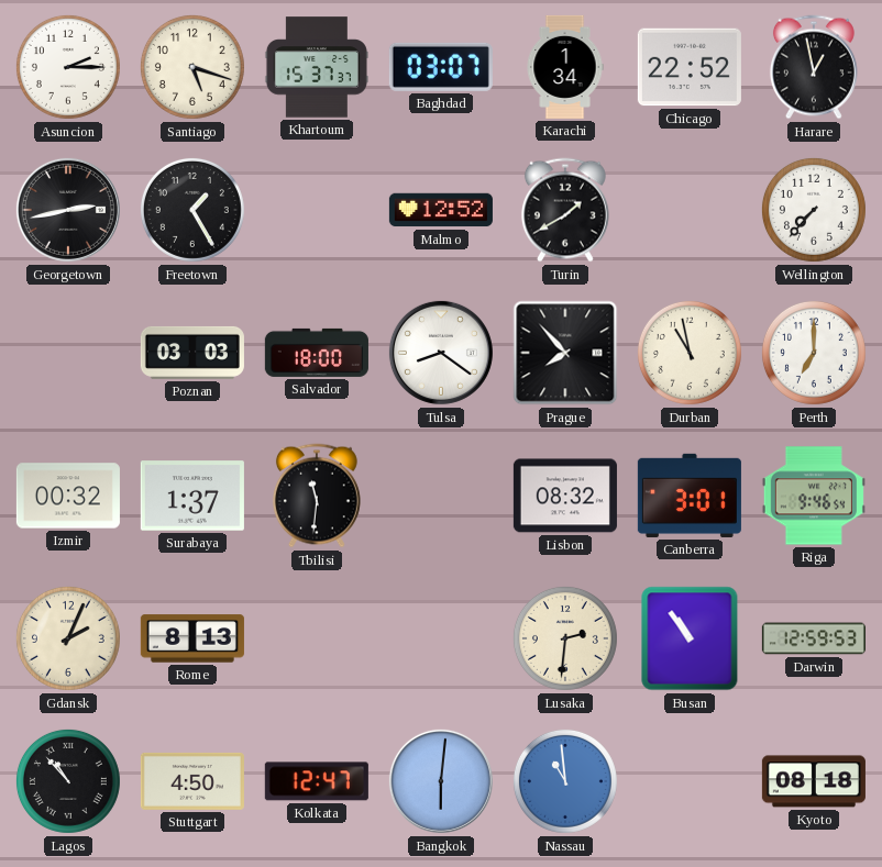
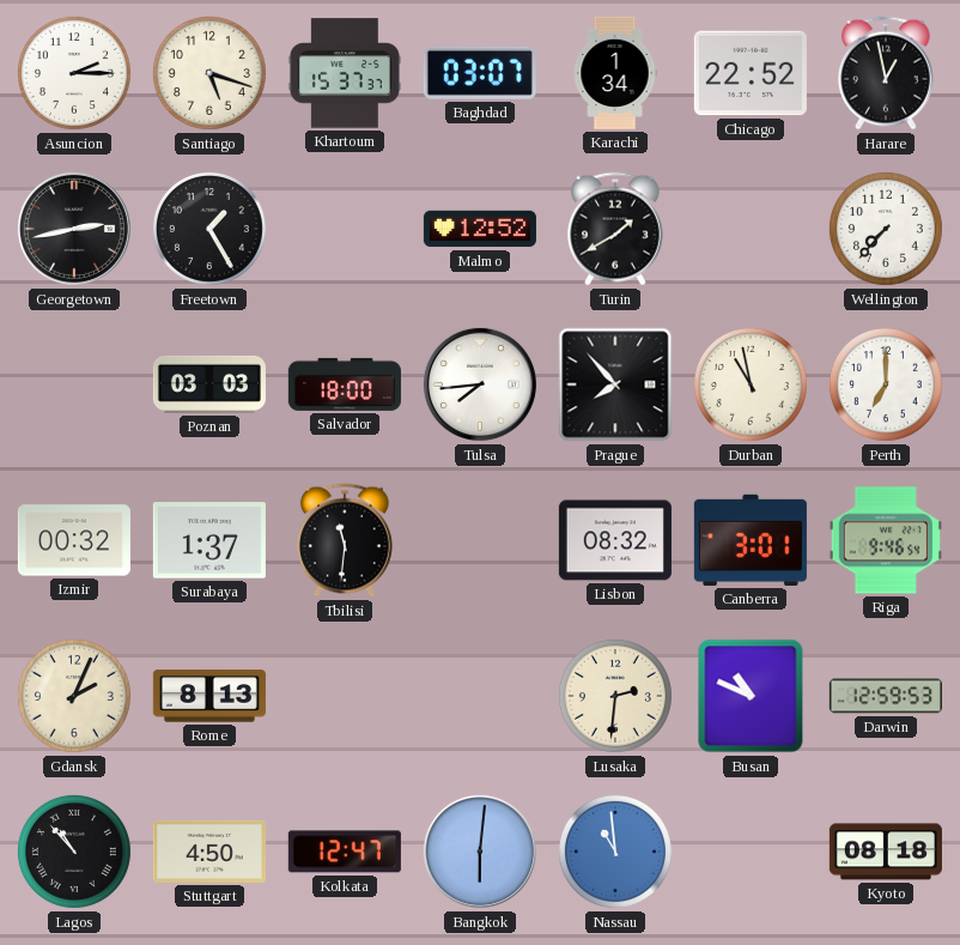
Tulsa: 8:21 -> 7:44 (480, 384)
Busan: 10:54 -> 10:49 (751, 696)
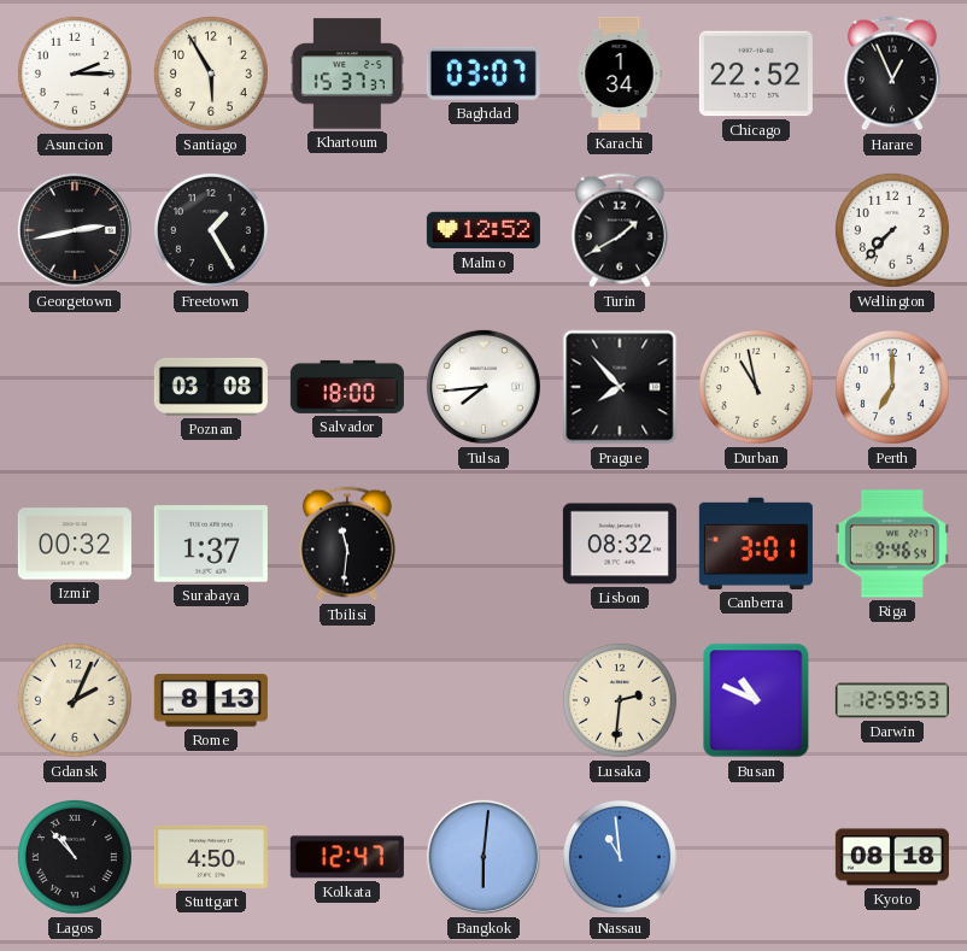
Santiago: 5:18 -> 5:55 (211, 74)
Harare: 12:58 -> 12:56 (892, 74)
Poznan: 03:03 -> 03:08 (211, 387)
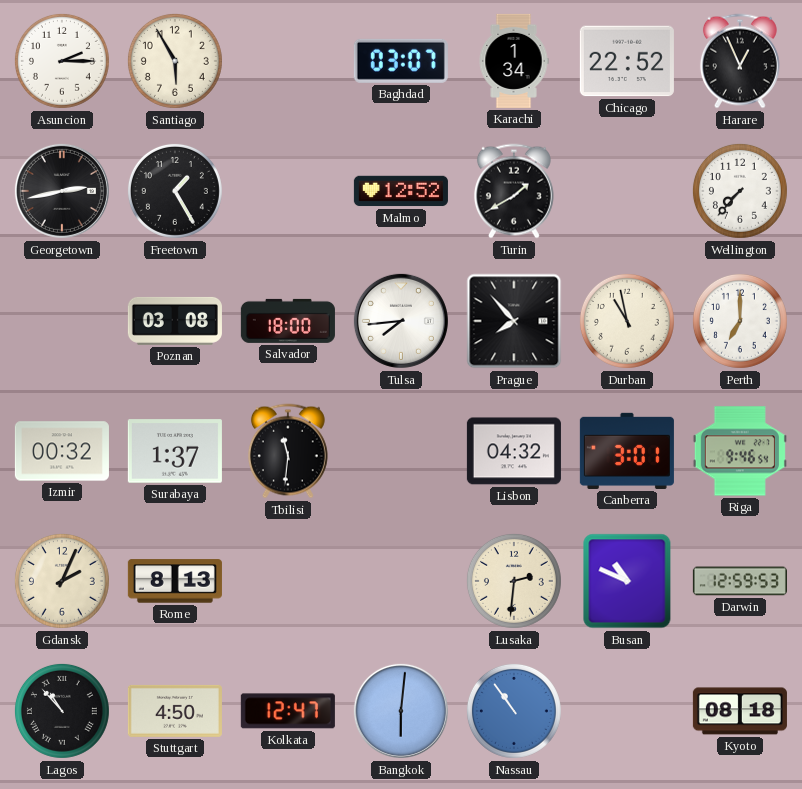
Khartoum: 15:37 -> none (347, 74)
Lisbon: 08:32 -> 04:32 (514, 451)
Nassau: 10:59 -> 10:54 (514, 711)
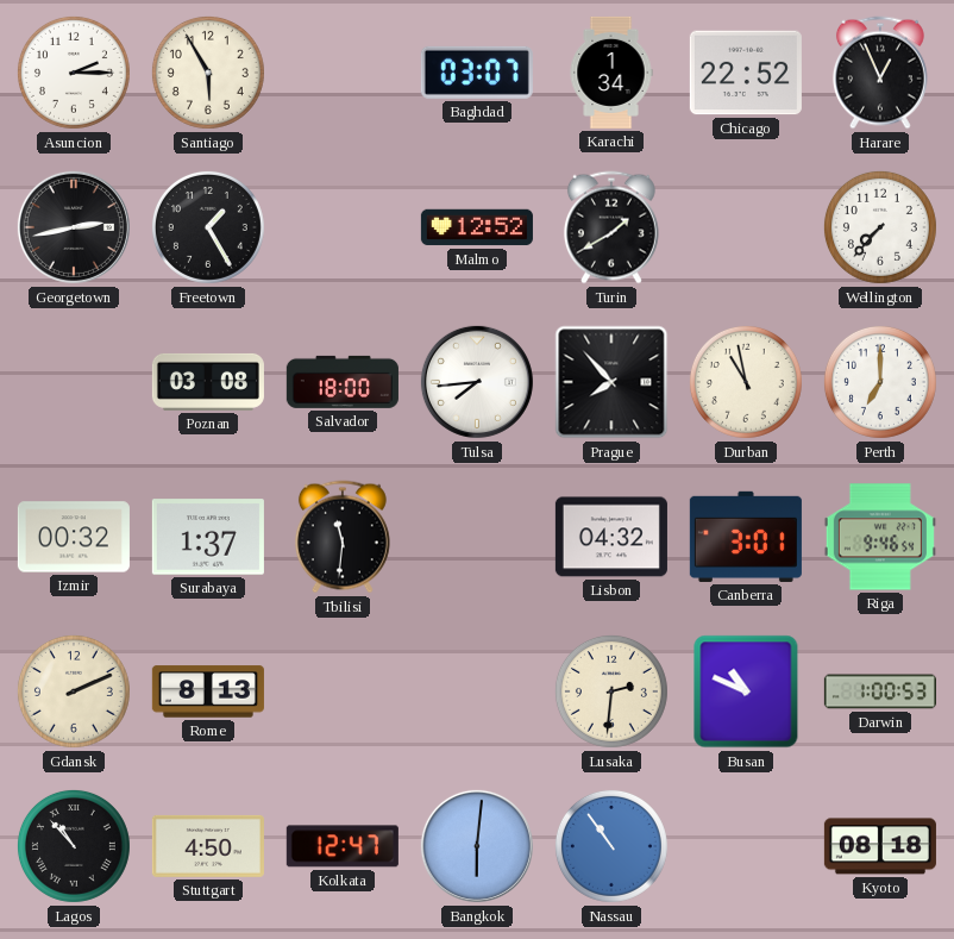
Gdansk: 2:04 -> 2:11 (74, 691)
Darwin: 12:59 -> 1:00 (880, 691)
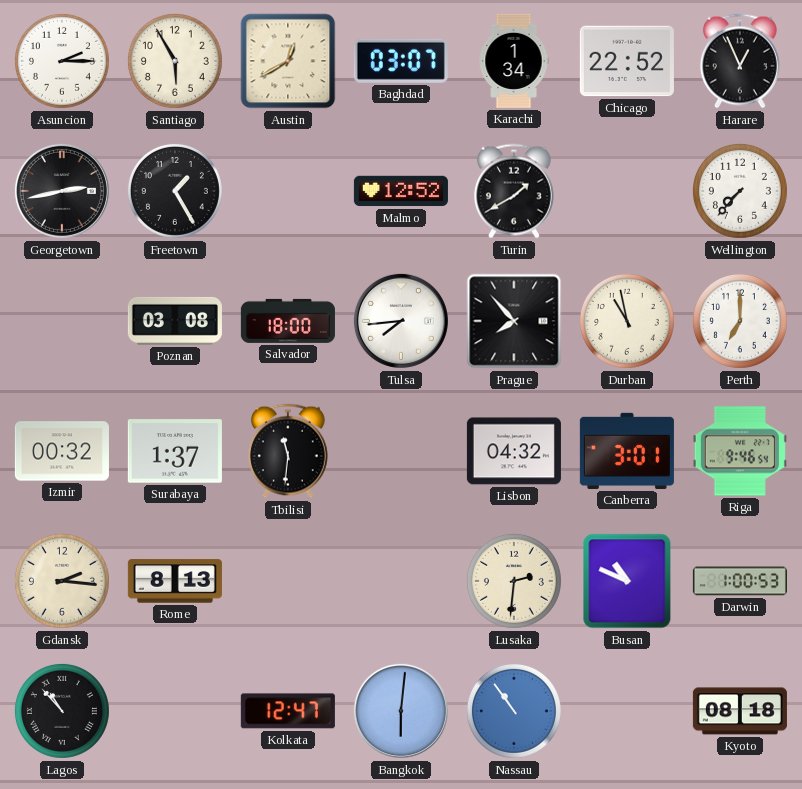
Austin: none -> 12:40 (288, 61)
Gdansk: 2:11 -> 2:16 (62, 581)
Stuttgart: 4:50 -> none (208, 846)
